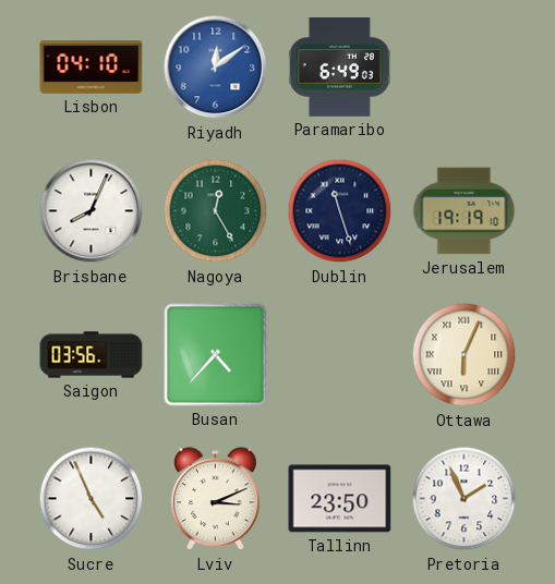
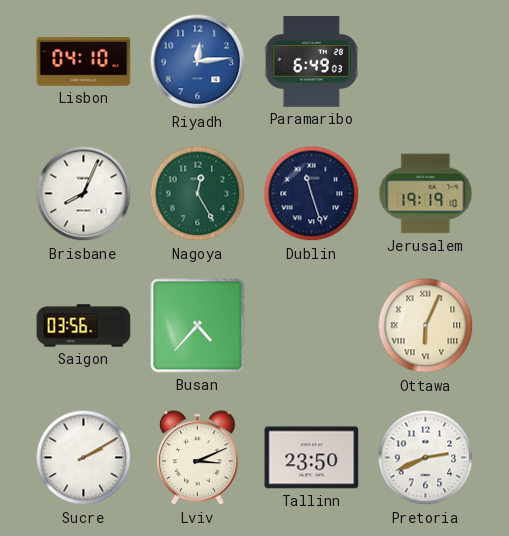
Riyadh: 12:09 -> 12:14 (198, 62)
Sucre: 4:56 -> 2:10 (84, 458)
Pretoria: 1:56 -> 2:41 (426, 458)
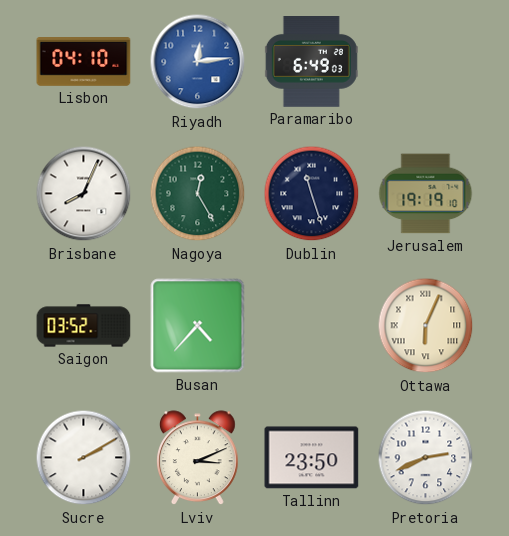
Saigon: 03:56 -> 03:52 (84, 326)
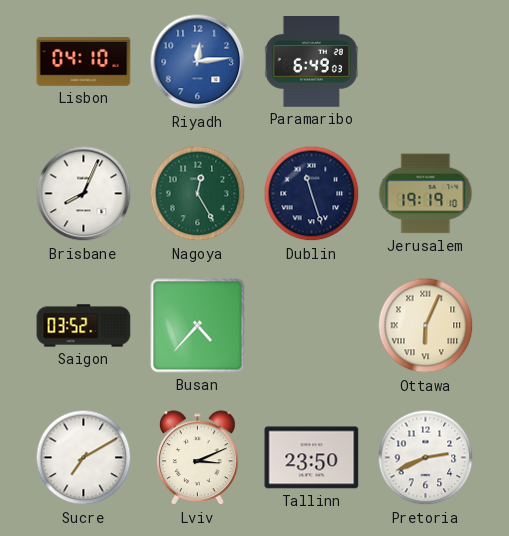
Sucre: 2:10 -> 7:10 (84, 458)
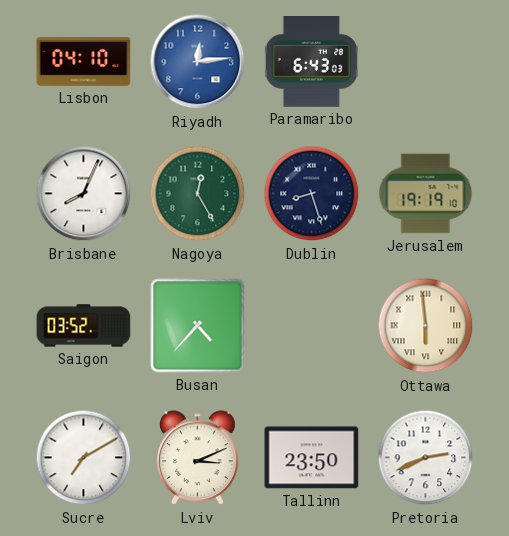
Paramaribo: 6:49 -> 6:43 (311, 62)
Dublin: 11:27 -> 8:27 (312, 194)
Ottawa: 6:04 -> 5:59 (426, 326)
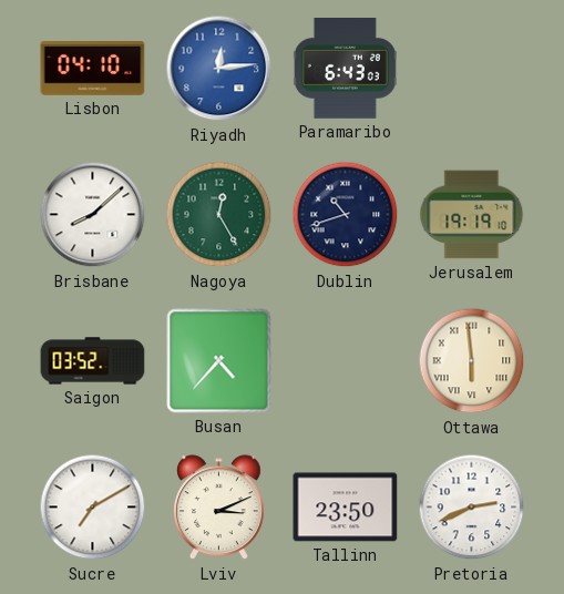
Brisbane: 8:04 -> 8:08 (93, 215)
Dublin: 8:27 -> 10:42 (346, 215)
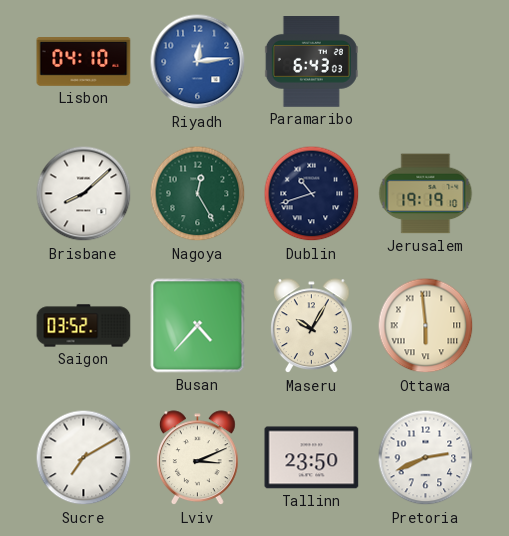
Maseru: none -> 10:05 (312, 326)
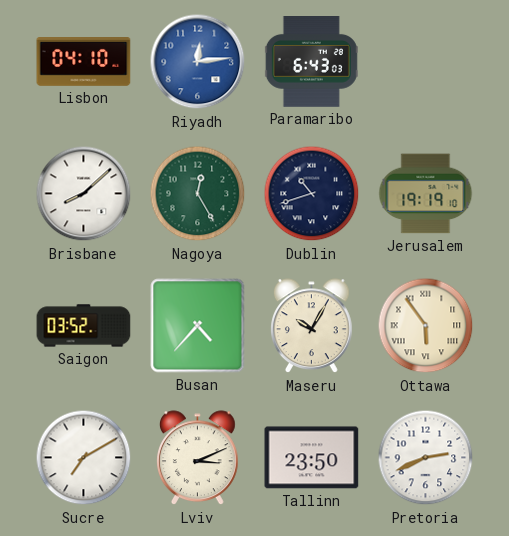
Ottawa: 5:59 -> 5:54 (426, 326)
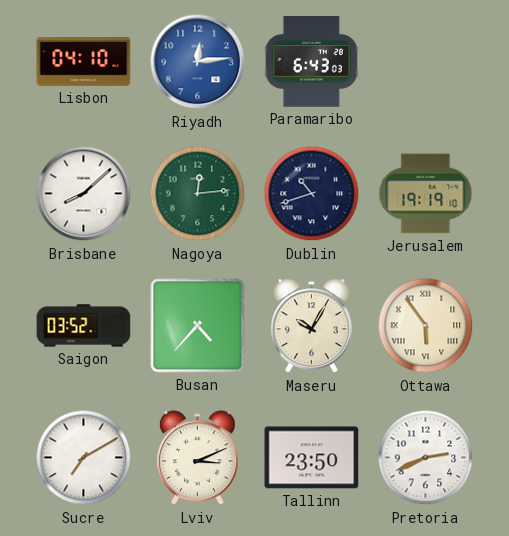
Nagoya: 12:25 -> 12:14 (198, 194)
